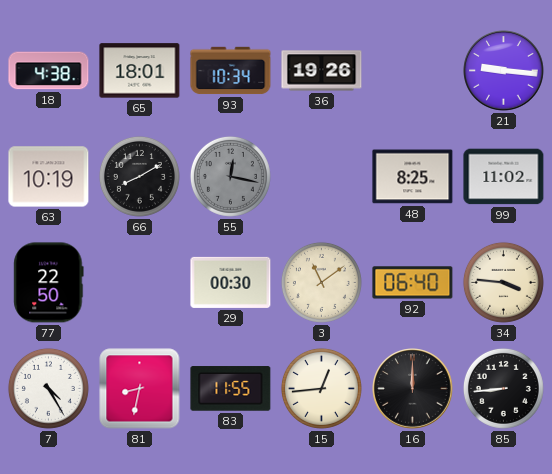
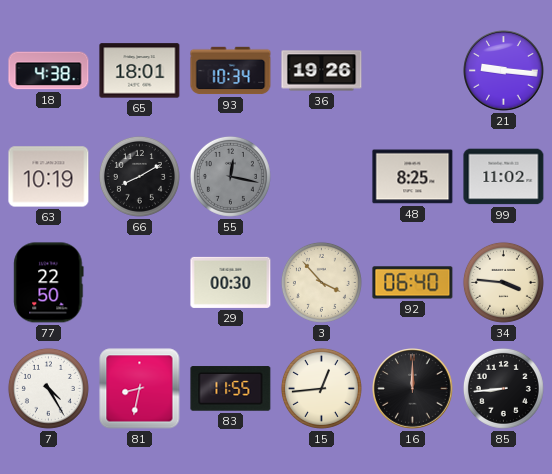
3: 11:09 -> 3:53 (321, 282)
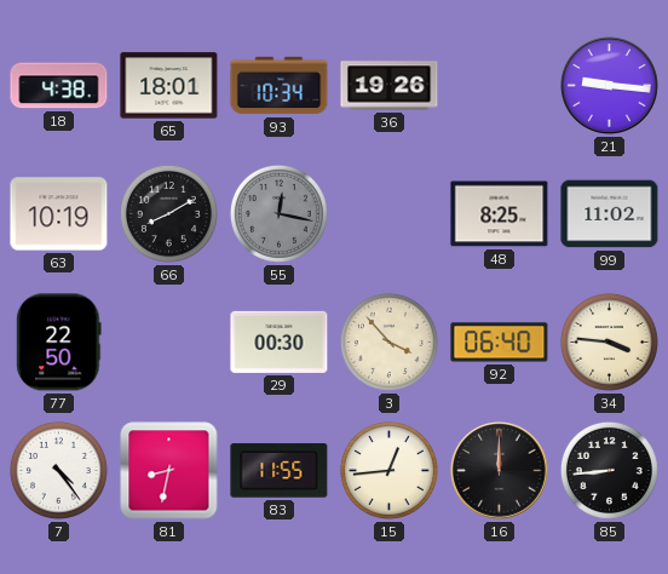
7: 4:25 -> 4:24 (58, 470)
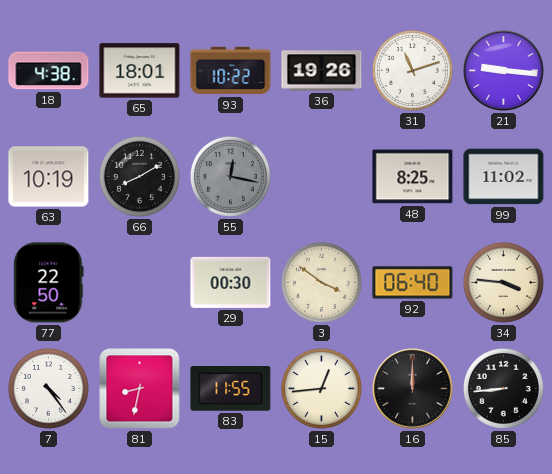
93: 10:34 -> 10:22 (231, 71)
31: none -> 11:12 (412, 70)
3: 3:53 -> 3:51 (321, 282)
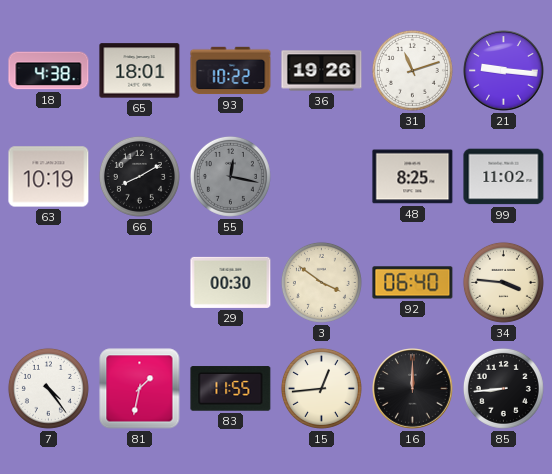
77: 22:50 -> none (49, 283)
81: 8:32 -> 1:32 (140, 389)
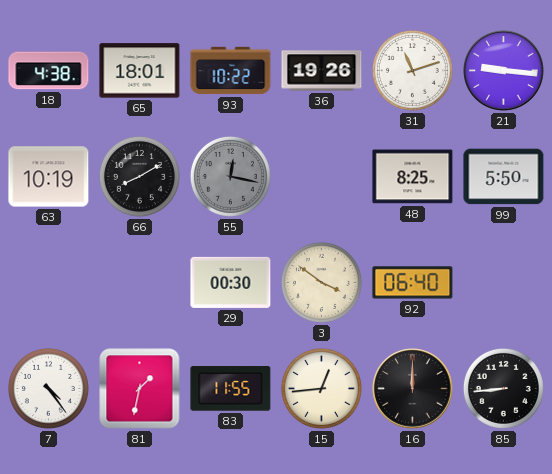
99: 11:02 -> 5:50 (504, 177)
34: 3:46 -> none (503, 282)
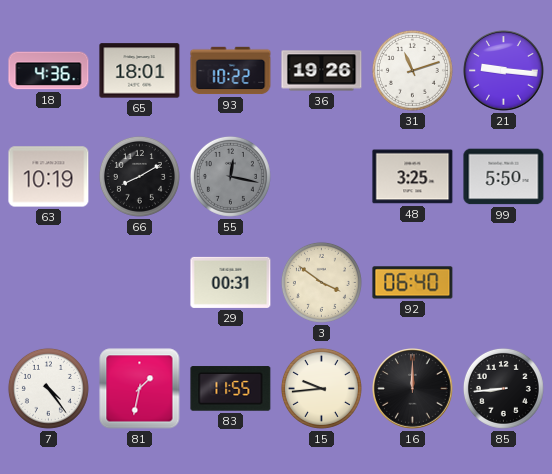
18: 4:38 -> 4:36 (49, 71)
48: 8:25 -> 3:25 (413, 177)
29: 00:30 -> 00:31 (231, 282)
15: 12:44 -> 9:44 (321, 388)
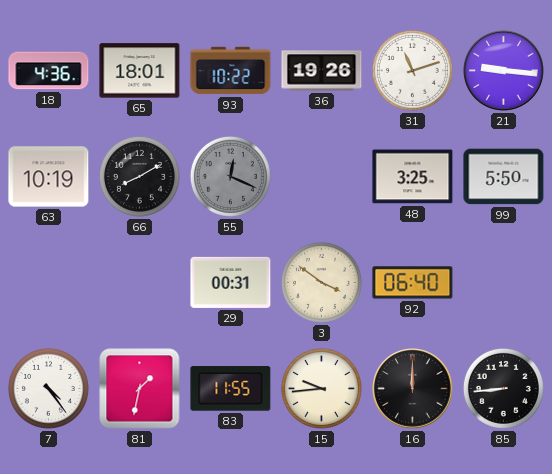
55: 12:17 -> 12:19 (230, 176)
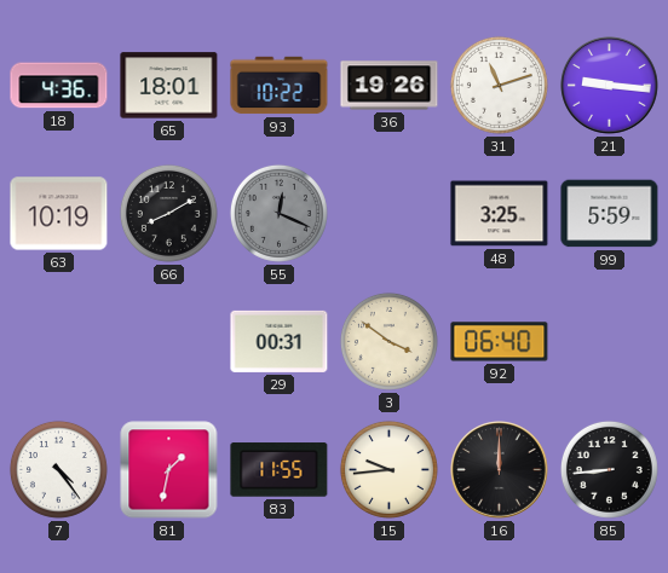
99: 5:50 -> 5:59 (610, 214)
